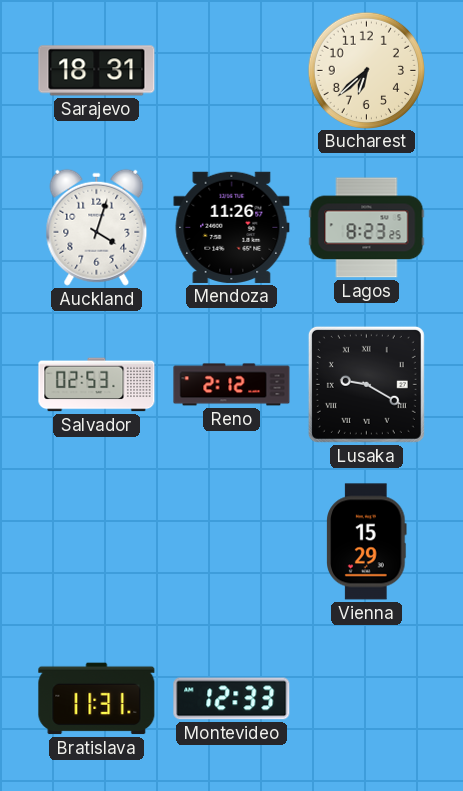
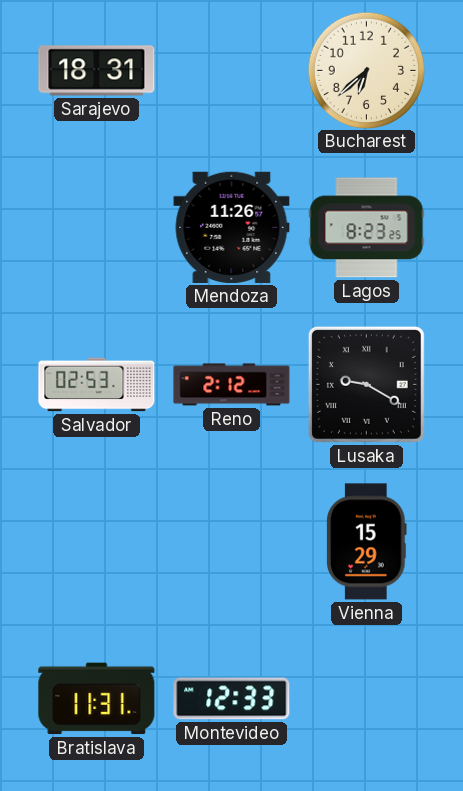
Auckland: 4:03 -> none (97, 227)
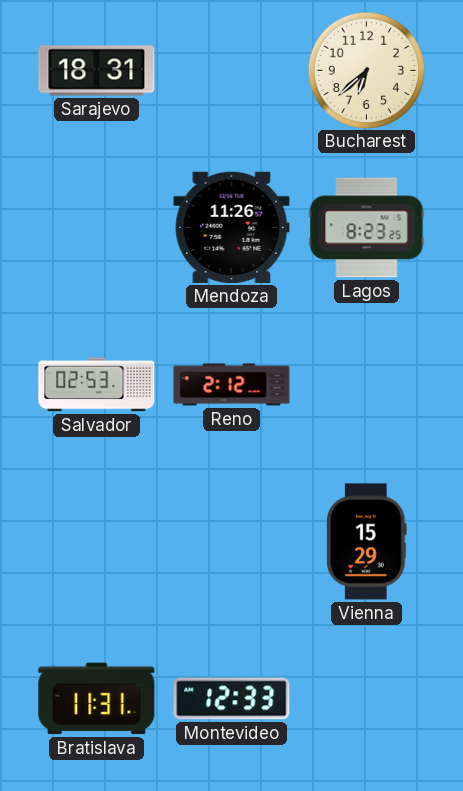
Lusaka: 9:20 -> none (366, 384)
